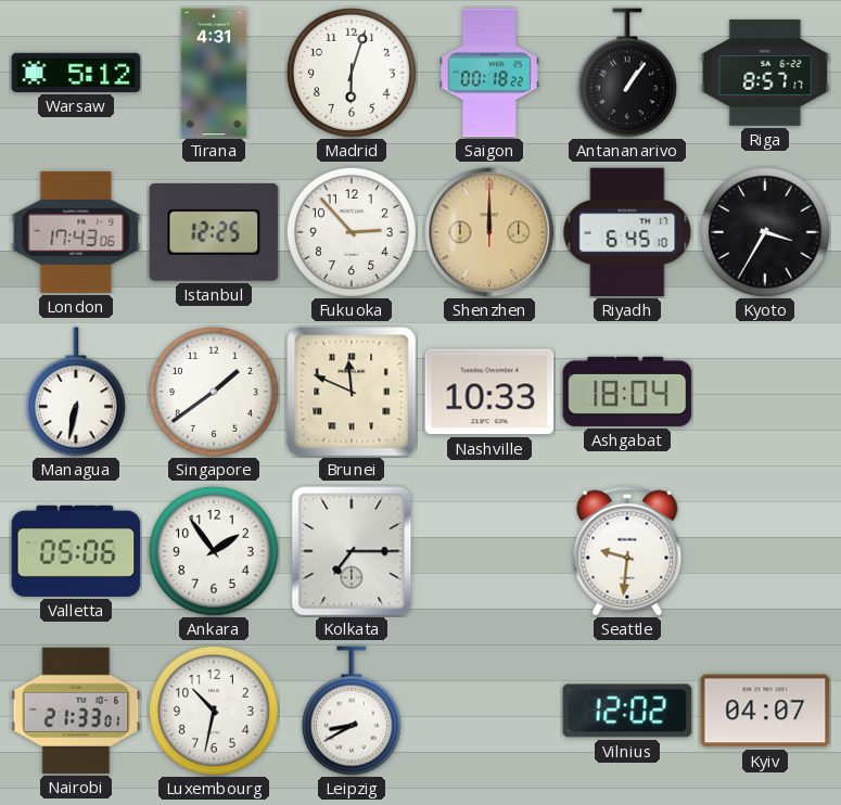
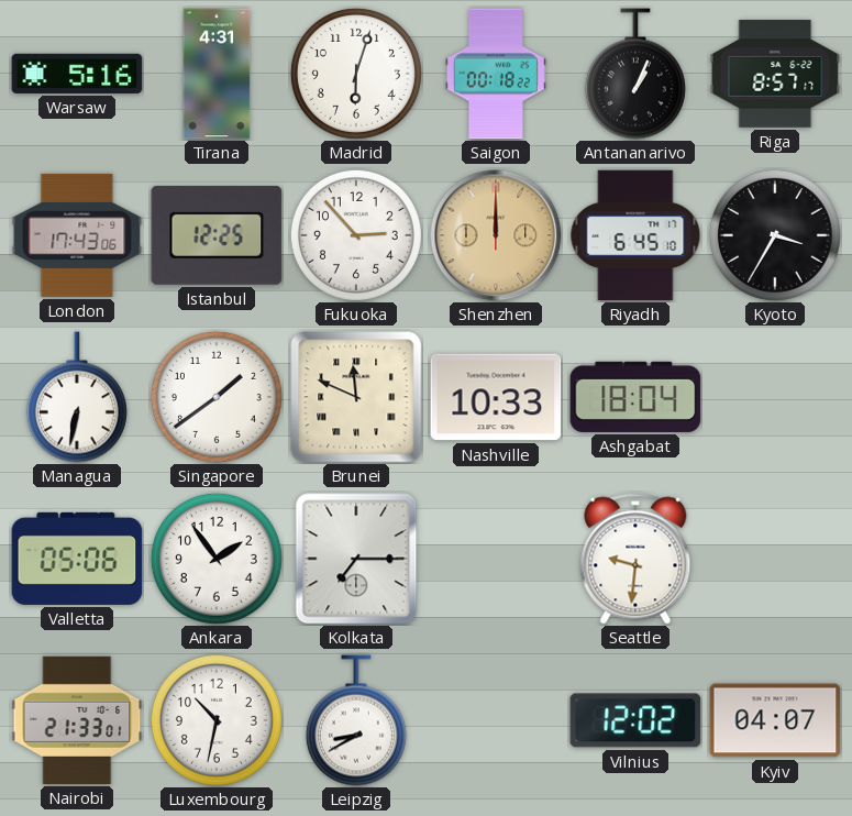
Warsaw: 5:12 -> 5:16 (77, 74)
Antananarivo: 1:06 -> 1:04 (635, 74)
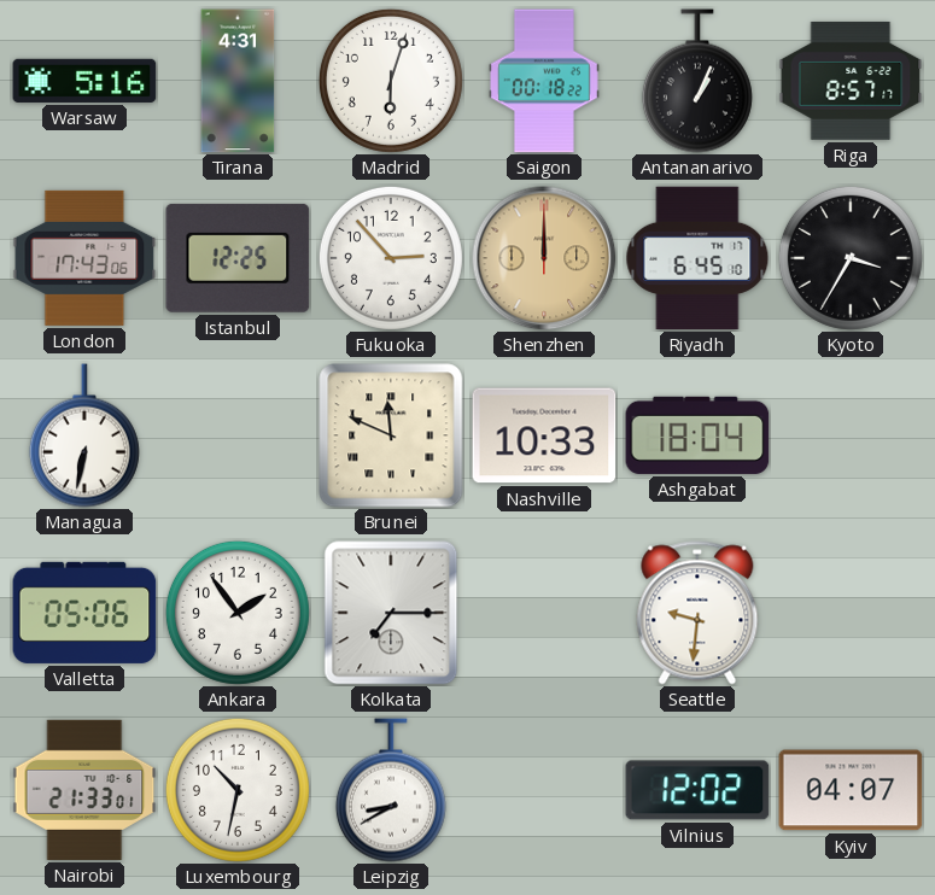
Singapore: 1:39 -> none (217, 397)
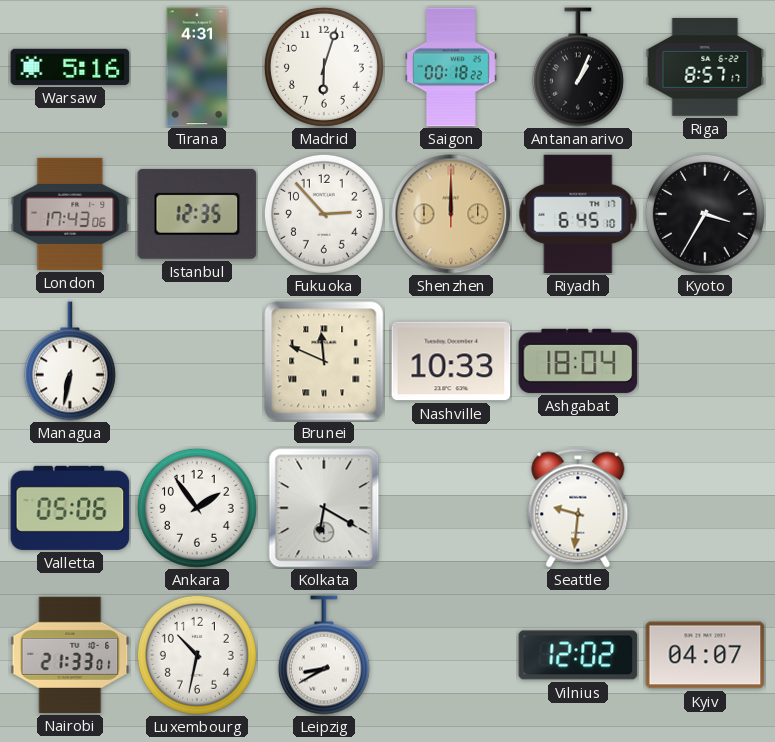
Istanbul: 12:25 -> 12:35 (197, 214)
Kolkata: 7:15 -> 6:20 (324, 508)
